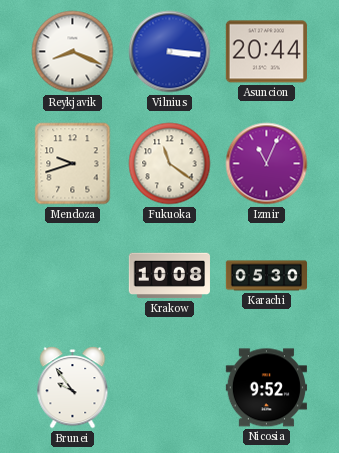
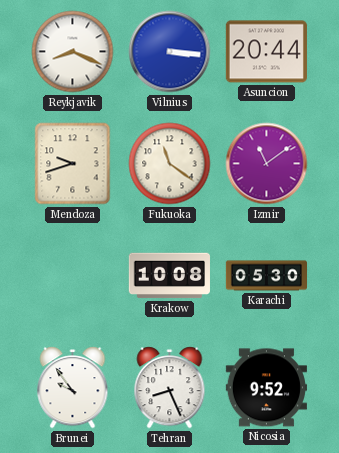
Izmir: 11:04 -> 11:09 (267, 164)
Tehran: none -> 8:26 (170, 388)
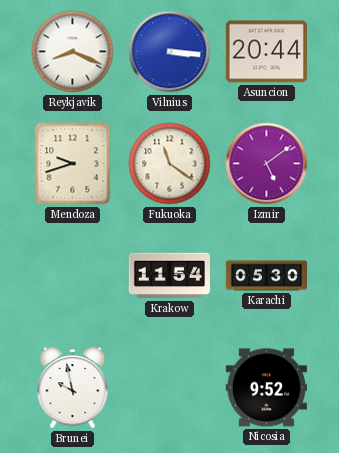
Izmir: 11:09 -> 5:09 (267, 164)
Krakow: 10:08 -> 11:54 (169, 276)
Brunei: 9:54 -> 9:58 (73, 388)
Tehran: 8:26 -> none (170, 388)
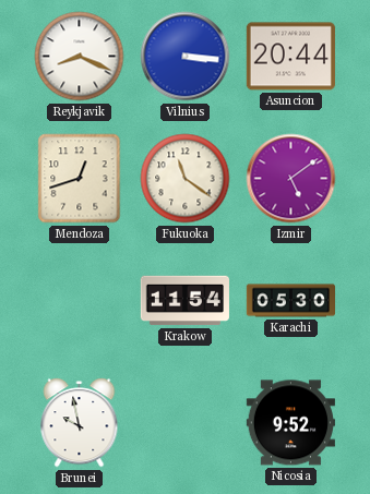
Mendoza: 9:42 -> 12:42 (80, 179)
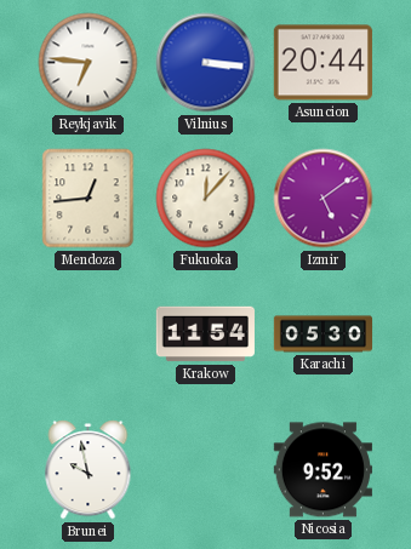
Reykjavik: 8:19 -> 6:46 (89, 63)
Mendoza: 12:42 -> 12:44 (89, 199)
Fukuoka: 11:21 -> 12:07 (206, 199)
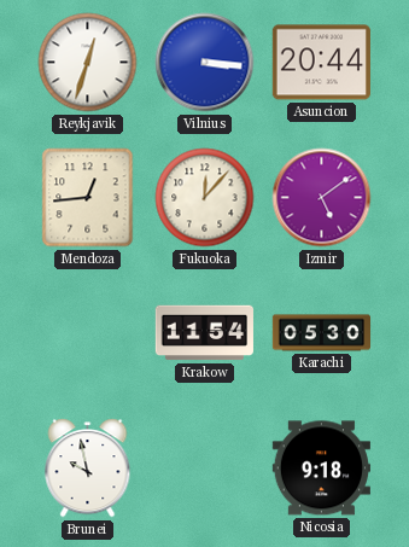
Reykjavik: 6:46 -> 12:33 (88, 63)
Nicosia: 9:52 -> 9:18 (321, 469)
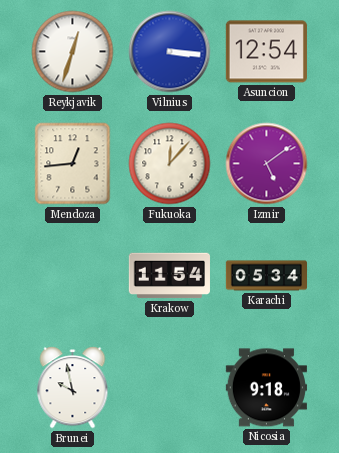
Asuncion: 20:44 -> 12:54 (266, 52)
Karachi: 05:30 -> 05:34 (267, 276)
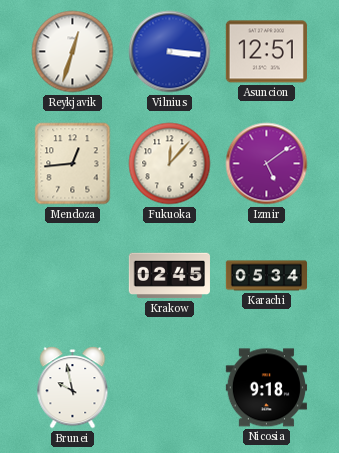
Asuncion: 12:54 -> 12:51 (266, 52)
Krakow: 11:54 -> 02:45 (169, 276)
